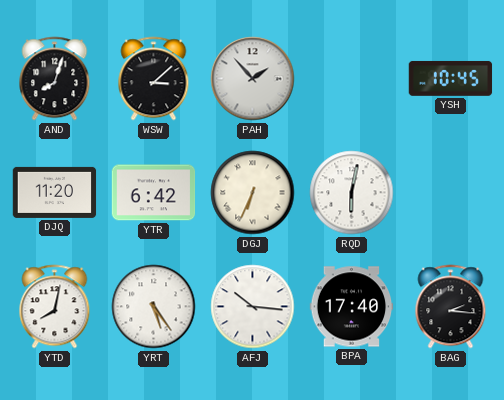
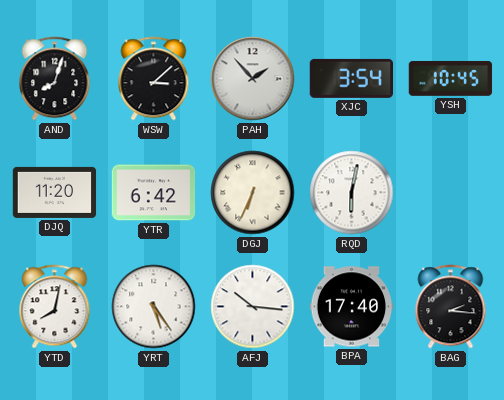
XJC: none -> 3:54 (351, 78)
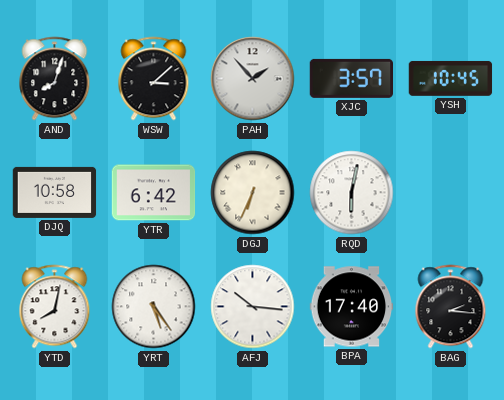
XJC: 3:54 -> 3:57 (351, 78)
DJQ: 11:20 -> 10:58 (55, 192)
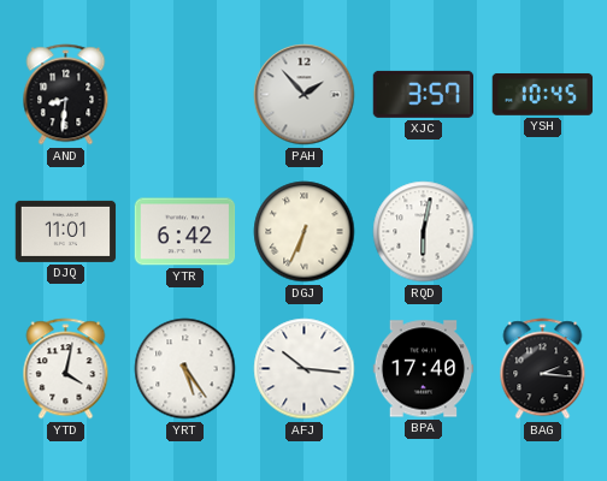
AND: 8:03 -> 8:31 (66, 95)
WSW: 3:08 -> none (154, 79)
DJQ: 10:58 -> 11:01 (66, 231)
YTD: 8:02 -> 4:02 (66, 369)
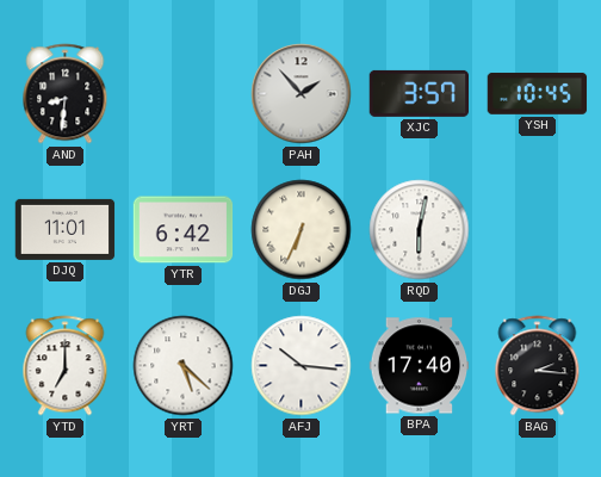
YTD: 4:02 -> 7:00 (66, 366)
YRT: 5:24 -> 5:22 (184, 366)
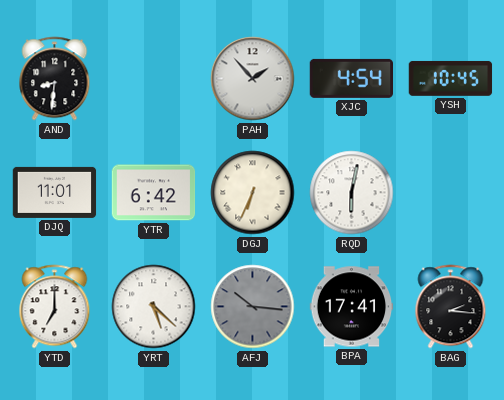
XJC: 3:57 -> 4:54 (351, 78)
AFJ dial: white -> grey (253, 307)
BPA: 17:40 -> 17:41 (352, 307)
